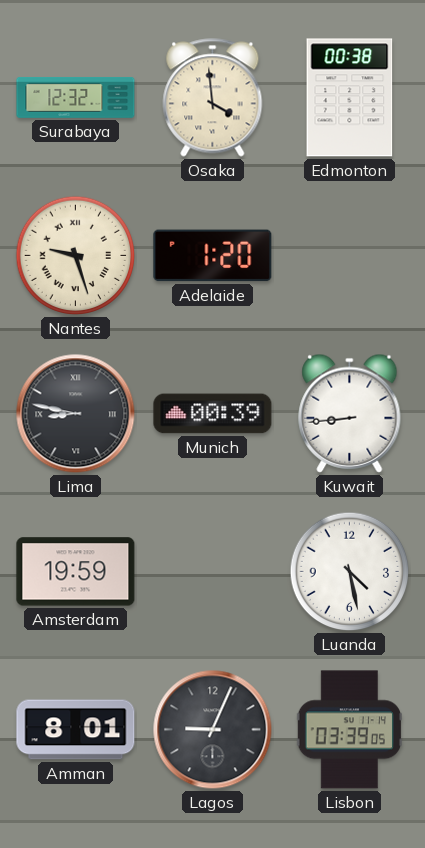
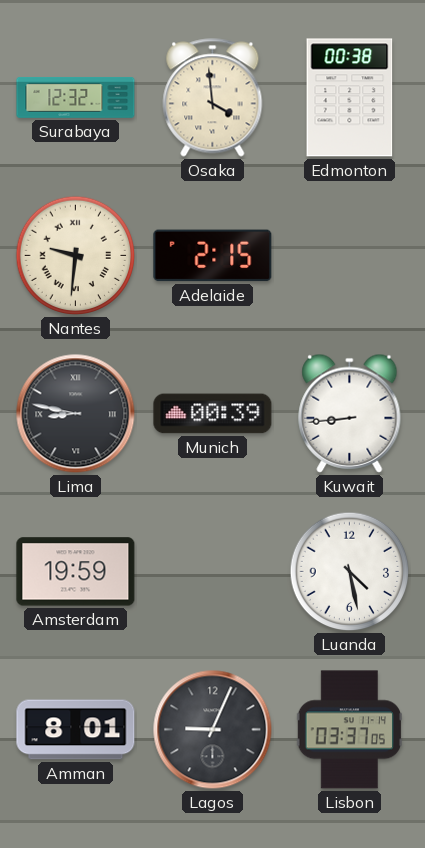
Nantes: 9:27 -> 9:31 (76, 256)
Adelaide: 1:20 -> 2:15 (213, 256)
Lisbon: 03:39 -> 03:37 (349, 730)
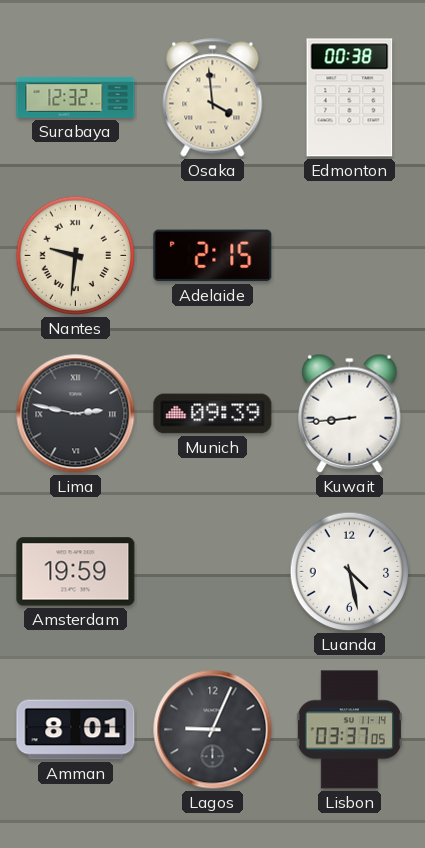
Lima: 8:47 -> 2:47 (76, 414)
Munich: 00:39 -> 09:39 (213, 414)
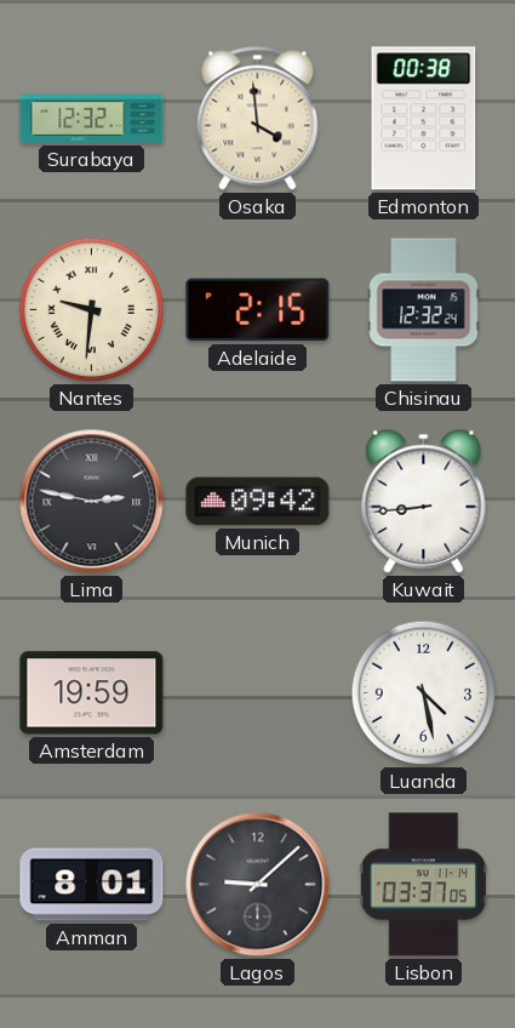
Chisinau: none -> 12:32 (424, 310)
Munich: 09:39 -> 09:42 (258, 502)
Lagos: 9:04 -> 9:08 (258, 885)
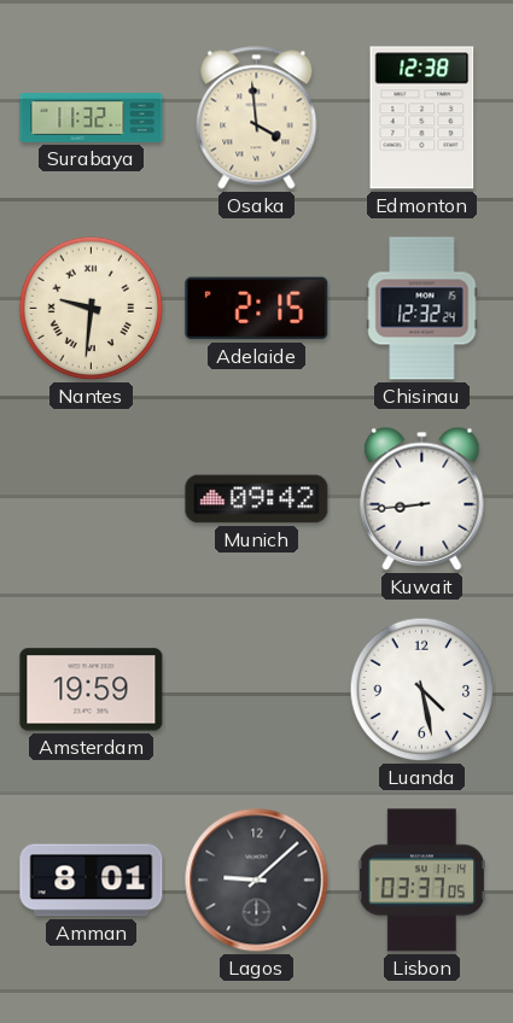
Surabaya: 12:32 -> 11:32 (92, 118)
Edmonton: 00:38 -> 12:38 (422, 118)
Lima: 2:47 -> none (92, 502)
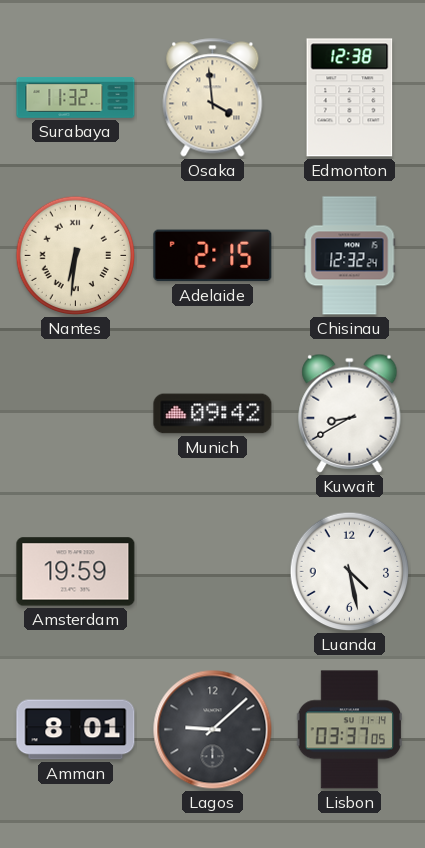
Nantes: 9:31 -> 6:31 (76, 256)
Kuwait: 8:44 -> 8:40 (350, 413)
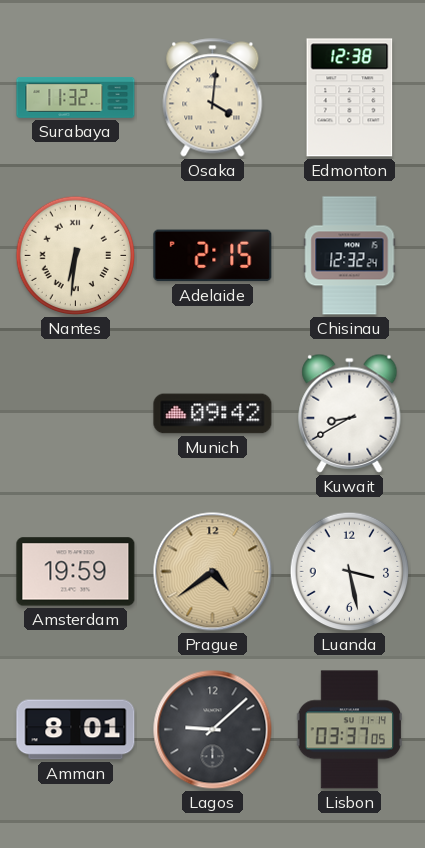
Osaka: 3:59 -> 4:01 (213, 98)
Prague: none -> 4:39 (213, 572)
Luanda: 4:28 -> 3:28 (350, 572)
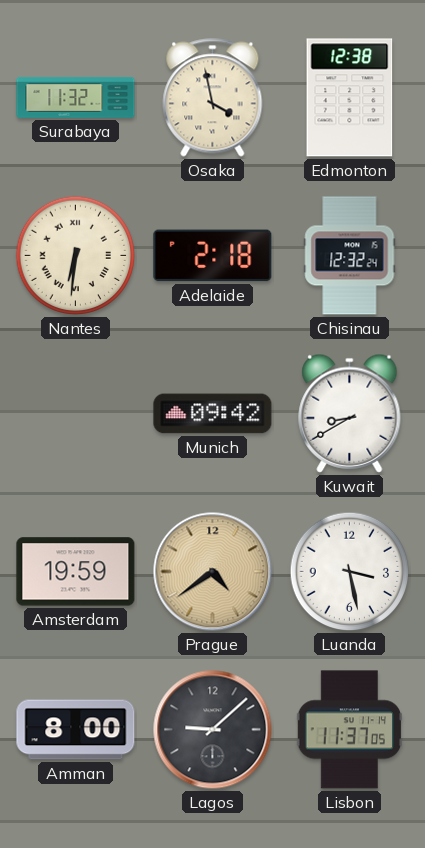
Osaka: 4:01 -> 3:58 (213, 98)
Adelaide: 2:15 -> 2:18 (213, 256)
Amman: 8:01 -> 8:00 (76, 730)
Lisbon: 03:37 -> 11:37 (349, 730)
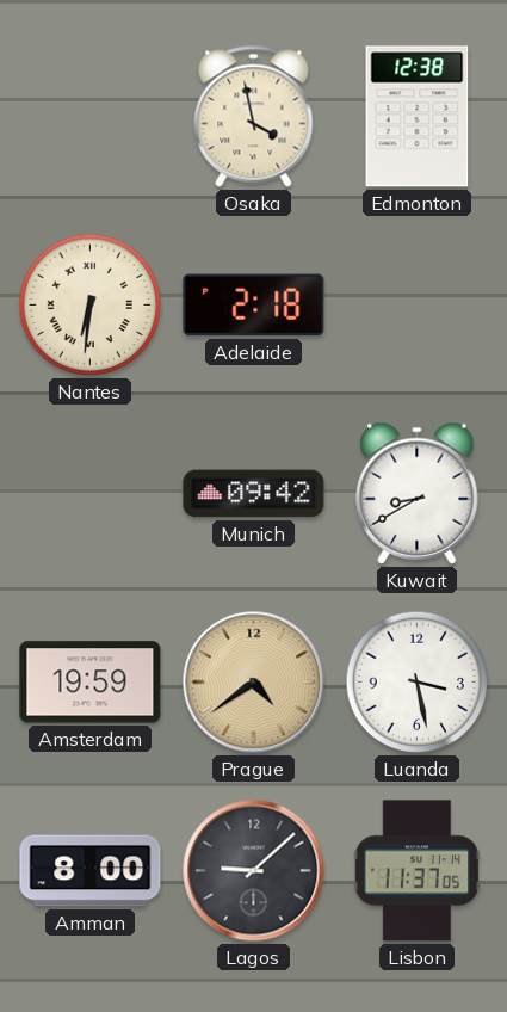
Surabaya: 11:32 -> none (76, 98)
Chisinau: 12:32 -> none (350, 256)
